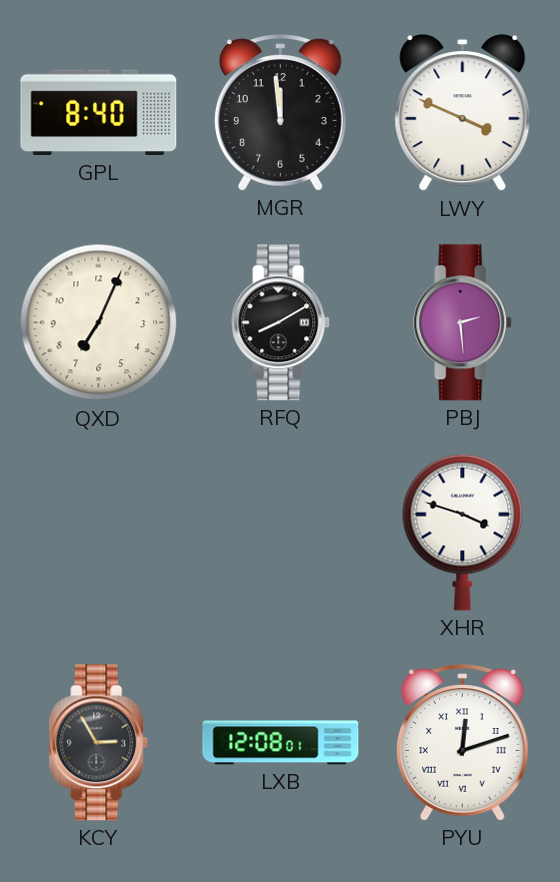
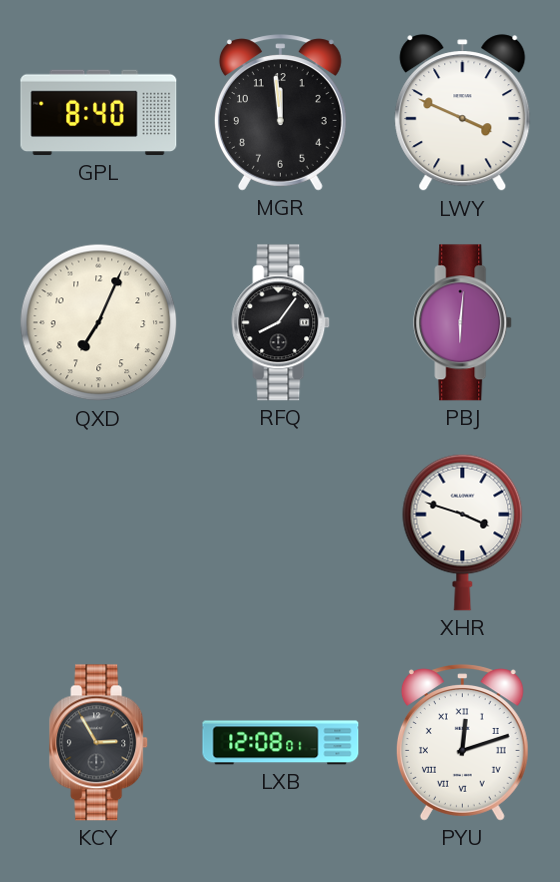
RFQ: 8:10 -> 8:06 (281, 323)
PBJ: 2:29 -> 6:01 (463, 323)
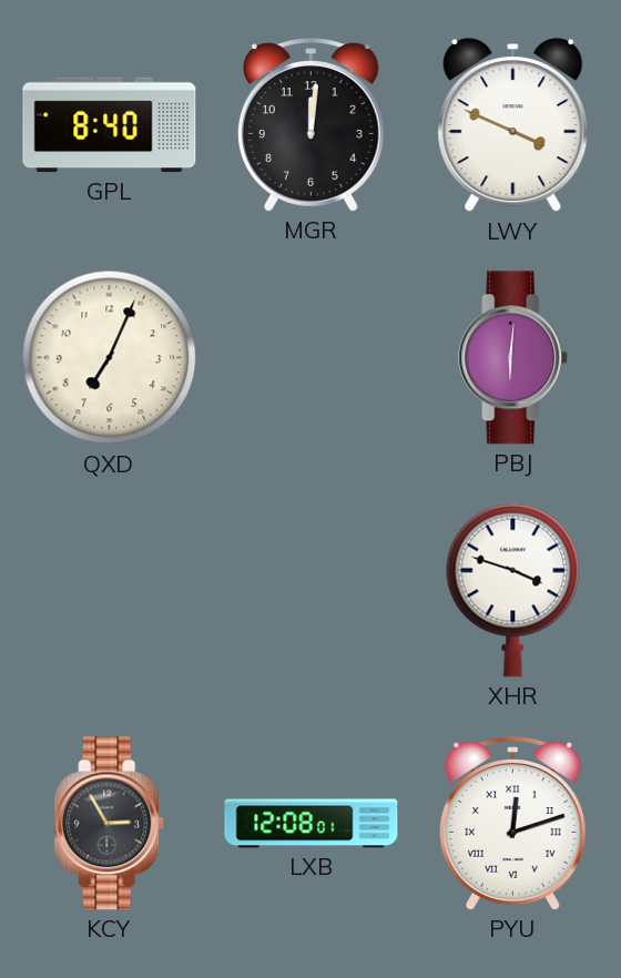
MGR: 11:59 -> 12:01 (310, 125)
RFQ: 8:06 -> none (281, 323)
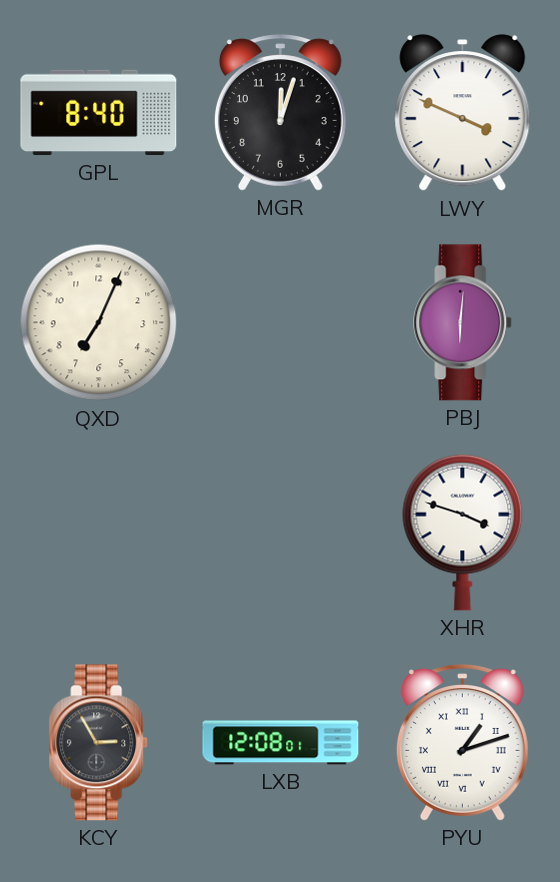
MGR: 12:01 -> 12:03 (280, 113)
PYU: 12:12 -> 1:12 (462, 743)
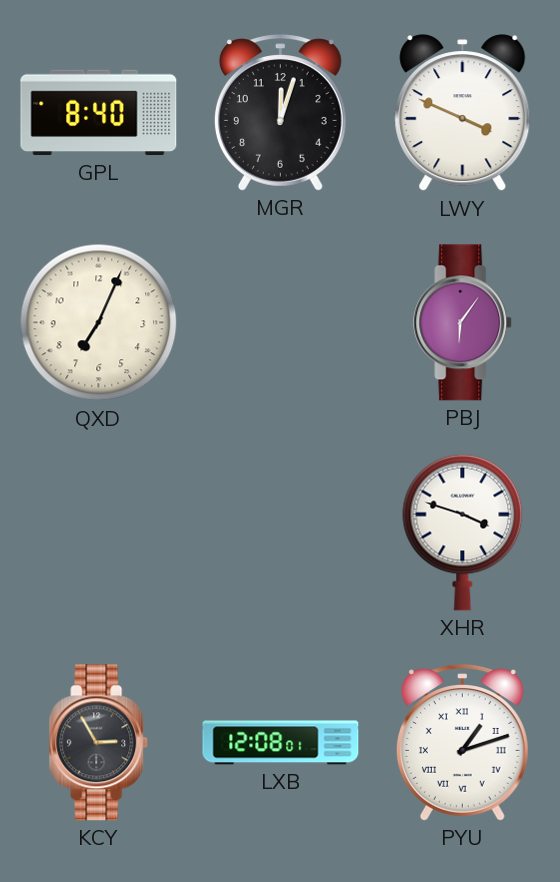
PBJ: 6:01 -> 6:06 (463, 323)
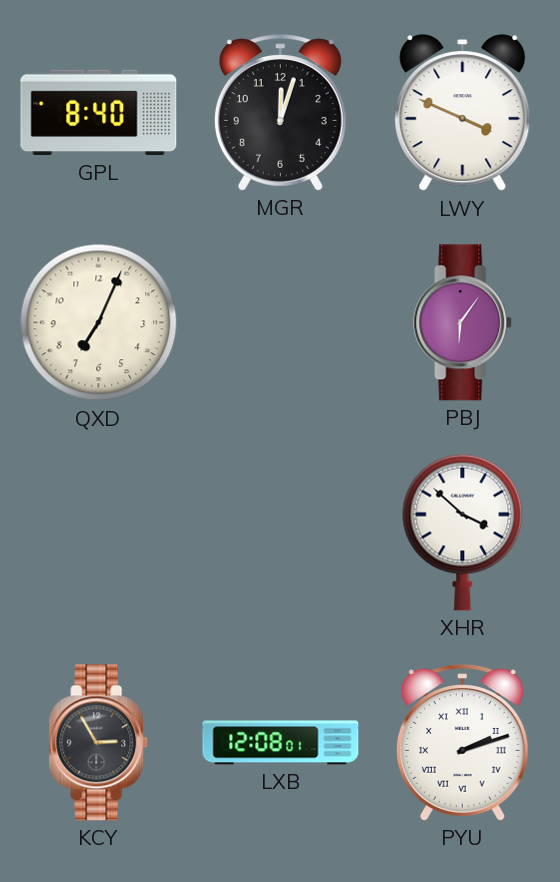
XHR: 3:48 -> 3:52 (463, 532)
PYU: 1:12 -> 2:12 (462, 743)
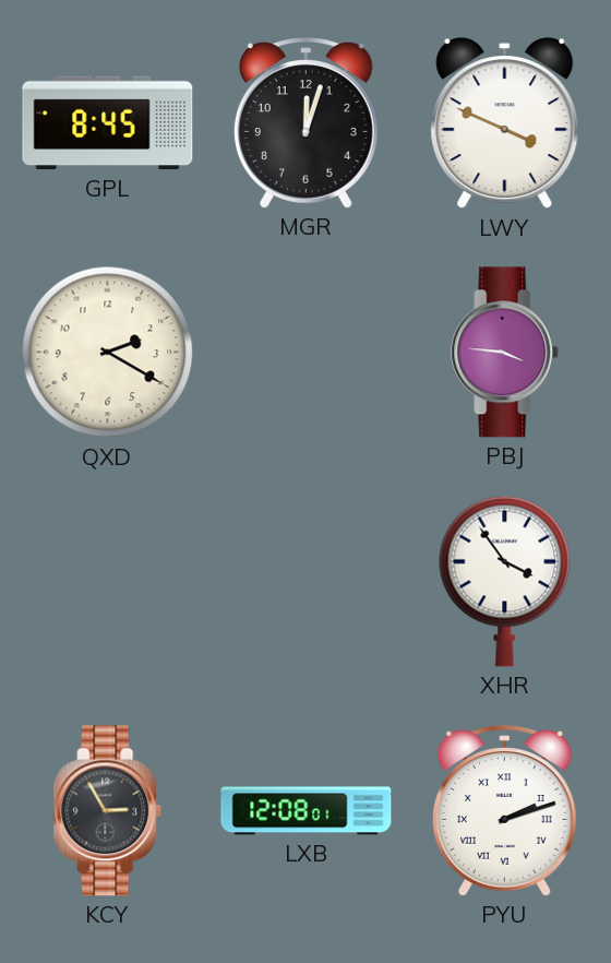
GPL: 8:40 -> 8:45 (108, 123)
QXD: 7:04 -> 2:20 (108, 353)
PBJ: 6:06 -> 3:46 (505, 353)
XHR: 3:52 -> 3:54 (505, 581)
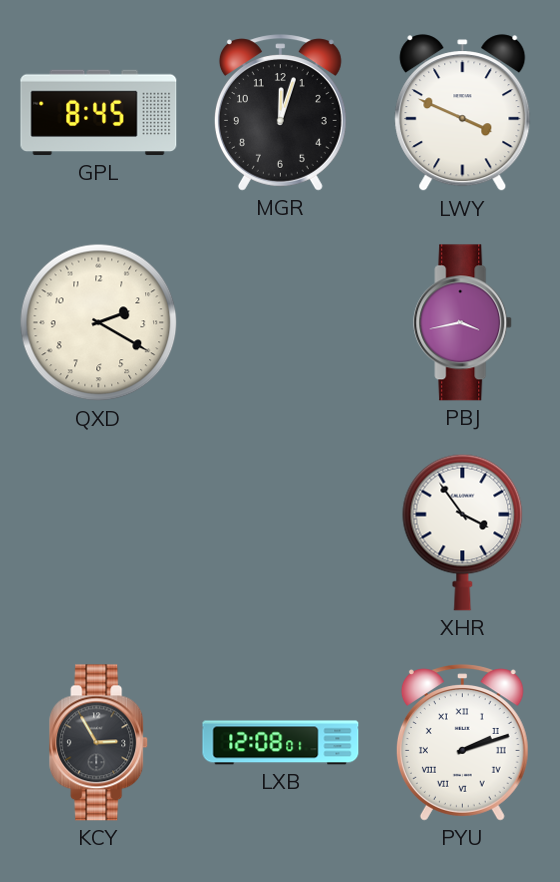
PBJ: 3:46 -> 3:43 (463, 323)
